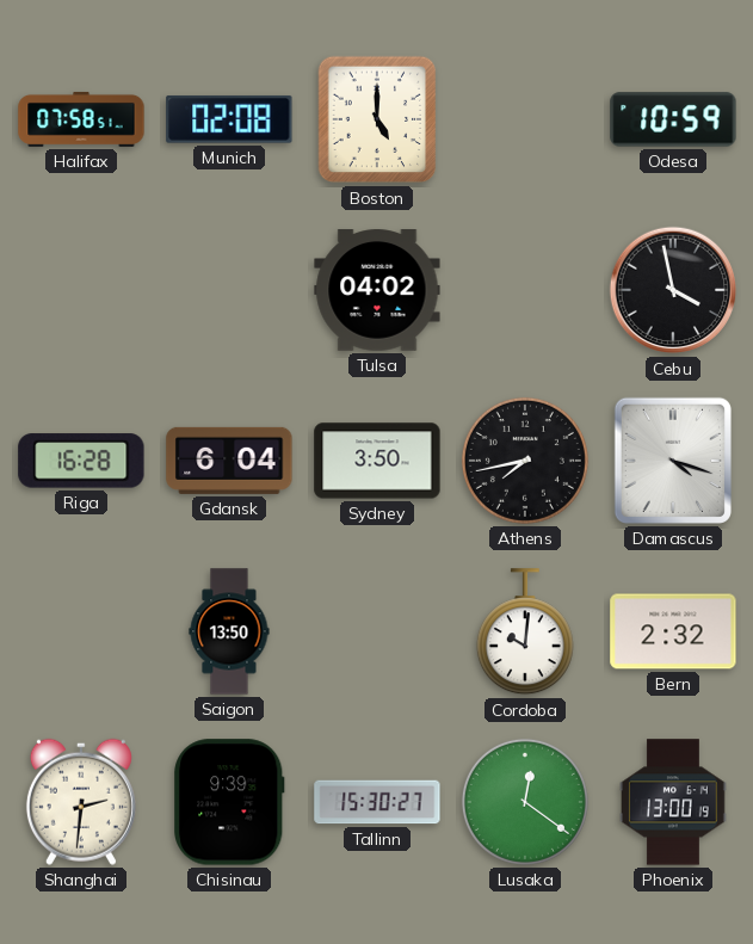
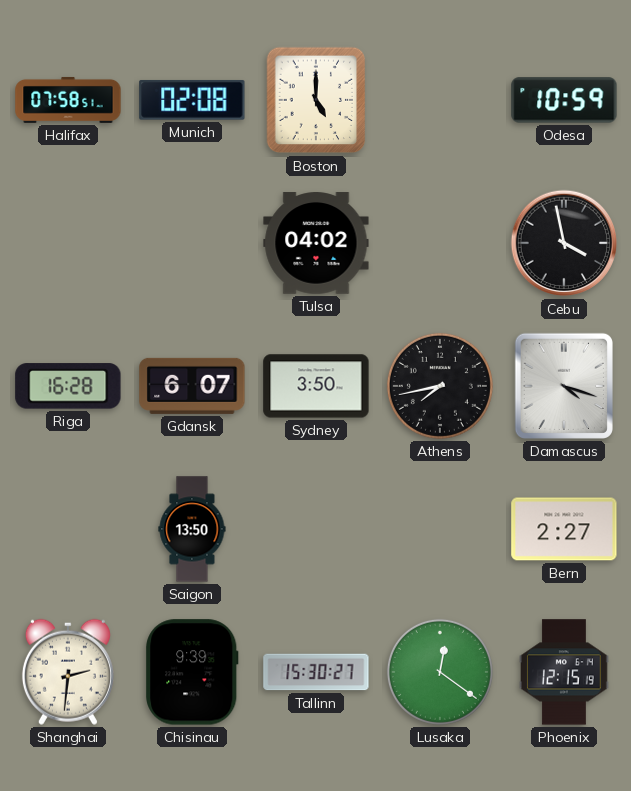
Gdansk: 6:04 -> 6:07 (192, 386)
Cordoba: 10:01 -> none (525, 633)
Bern: 2:32 -> 2:27 (564, 529)
Phoenix: 13:00 -> 12:15 (564, 672)
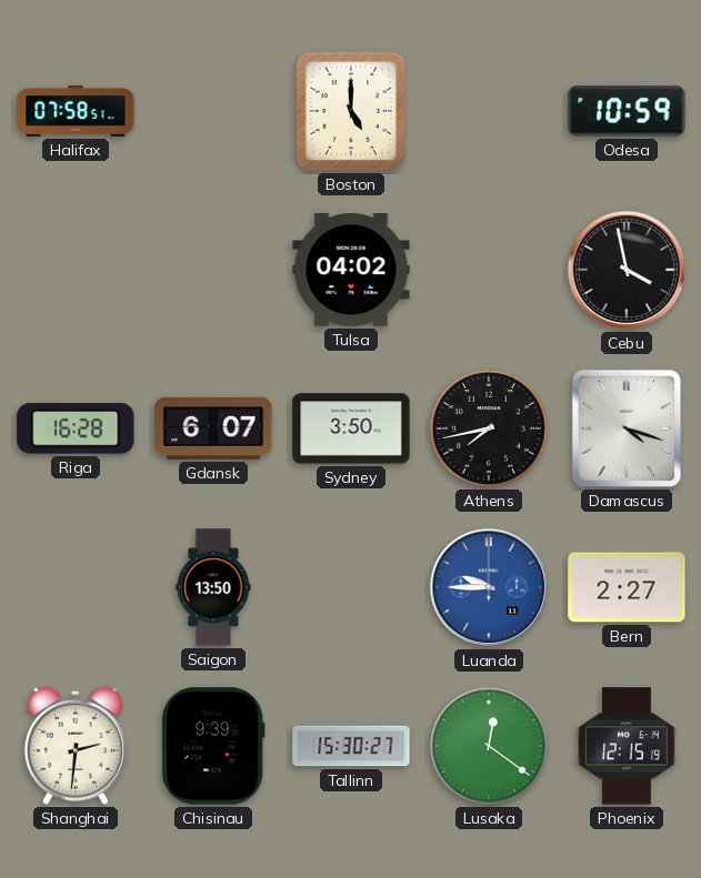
Munich: 02:08 -> none (192, 100)
Luanda: none -> 9:45 (489, 587)
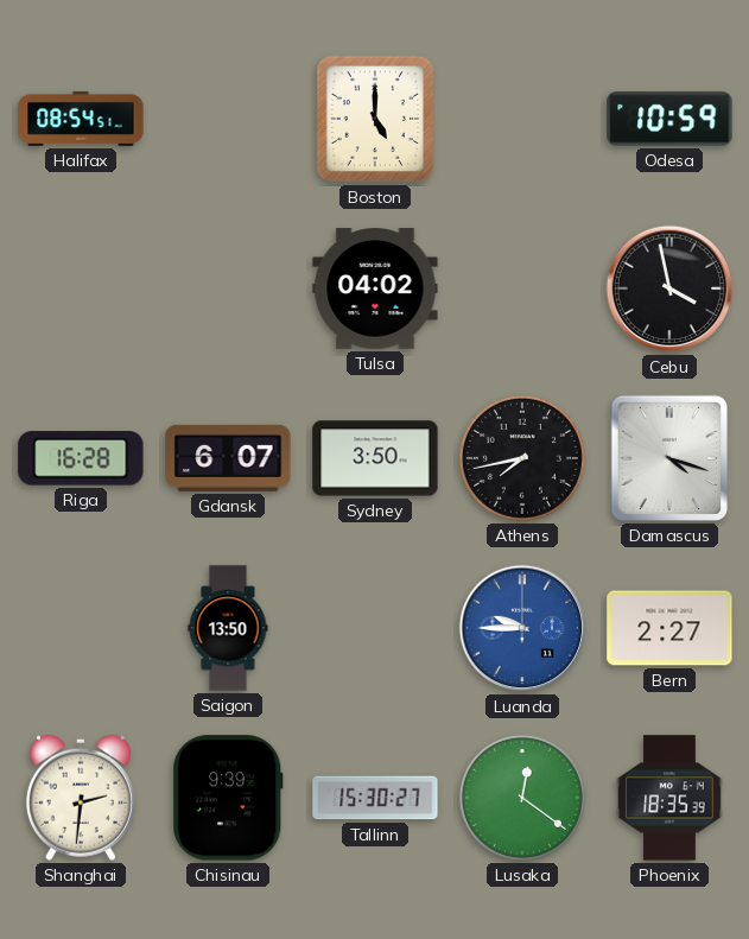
Halifax: 07:58 -> 08:54 (81, 119)
Phoenix: 12:15 -> 18:35 (669, 798)
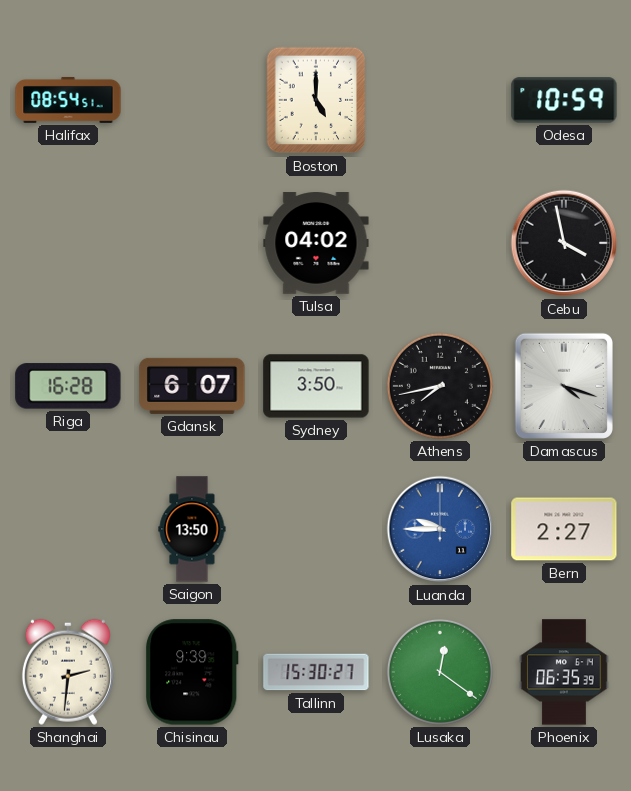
Phoenix: 18:35 -> 06:35 (564, 672)
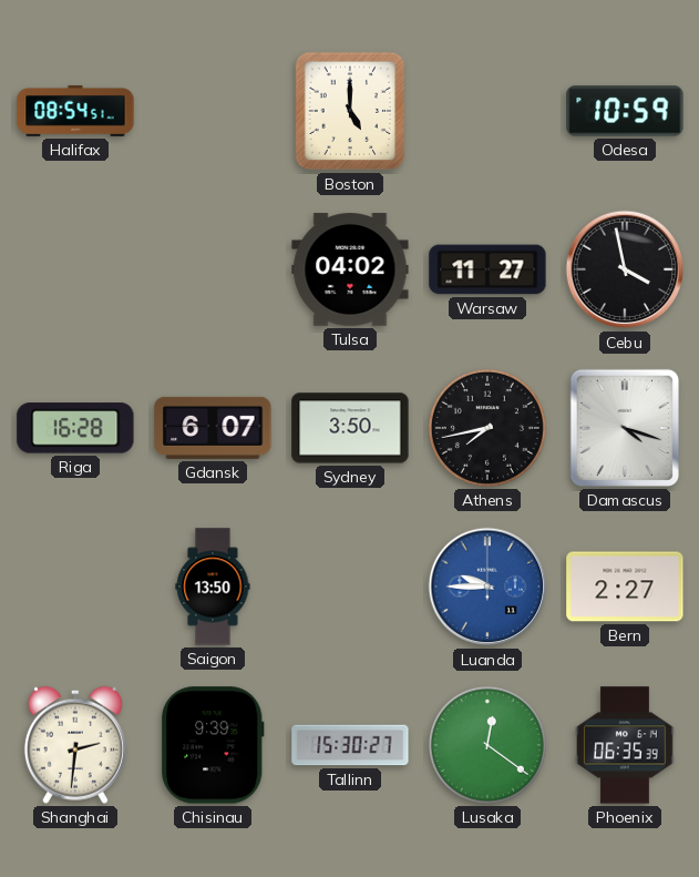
Warsaw: none -> 11:27 (487, 269)
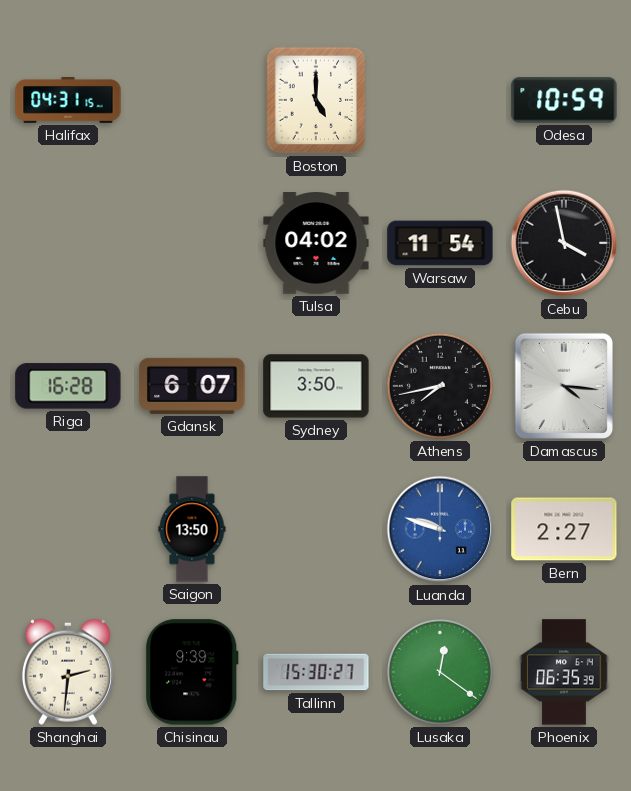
Halifax: 08:54 -> 04:31 (68, 100)
Warsaw: 11:27 -> 11:54 (440, 243)
Damascus: 4:18 -> 4:16 (564, 386)
Luanda: 9:45 -> 9:48 (440, 529)
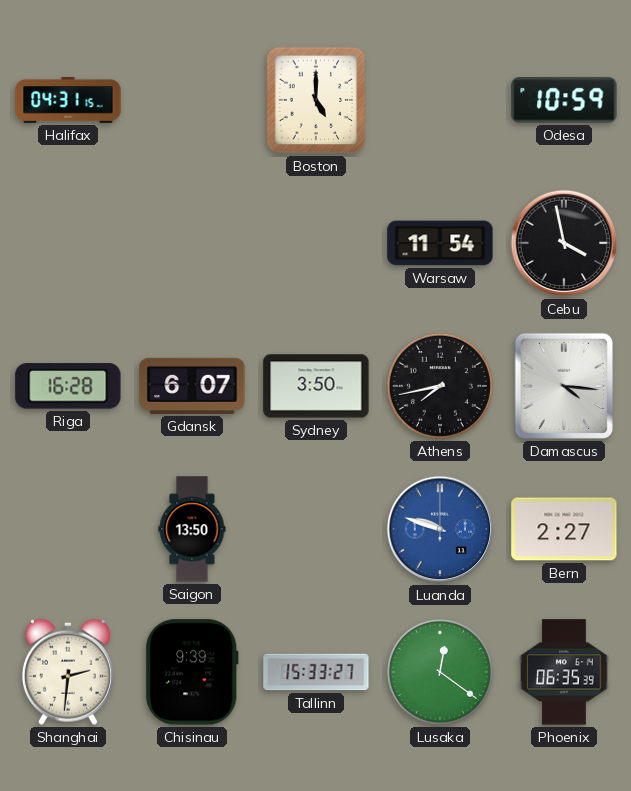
Tulsa: 04:02 -> none (316, 243)
Tallinn: 15:30 -> 15:33 (316, 672)
